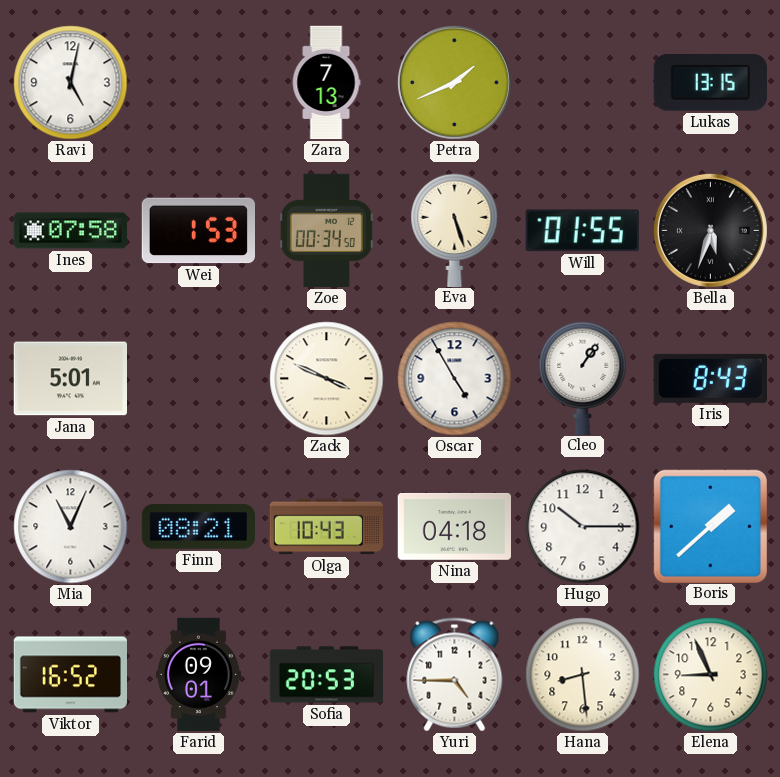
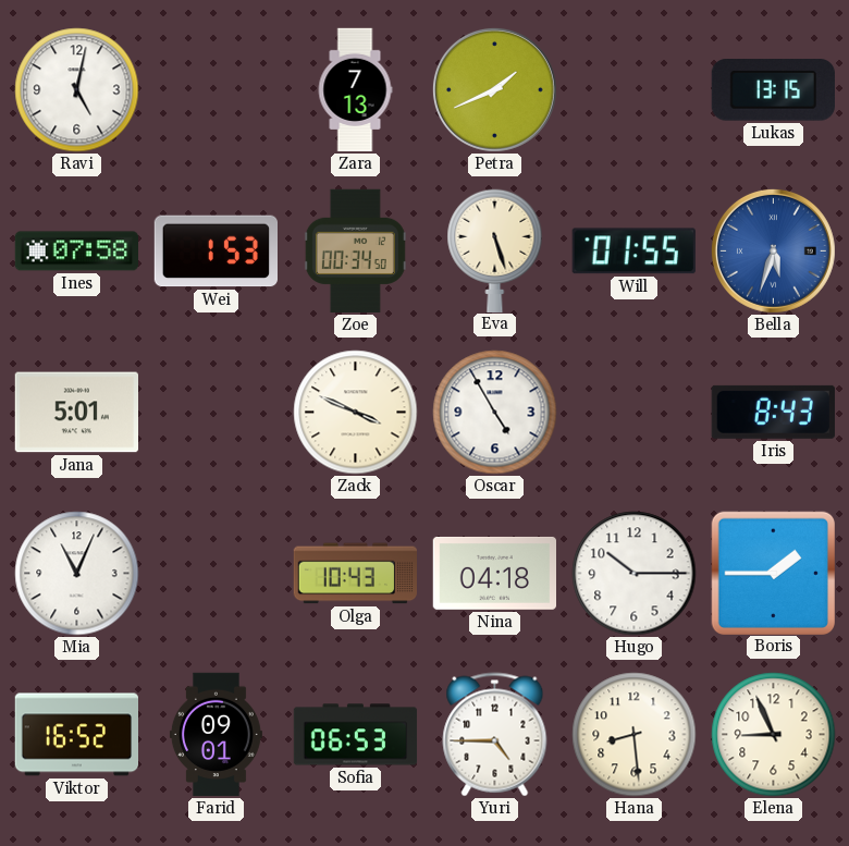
Bella dial: black -> blue (773, 250)
Cleo: 1:06 -> none (583, 378)
Finn: 08:21 -> none (198, 527)
Boris: 1:38 -> 1:45 (773, 573)
Sofia: 20:53 -> 06:53 (356, 735)
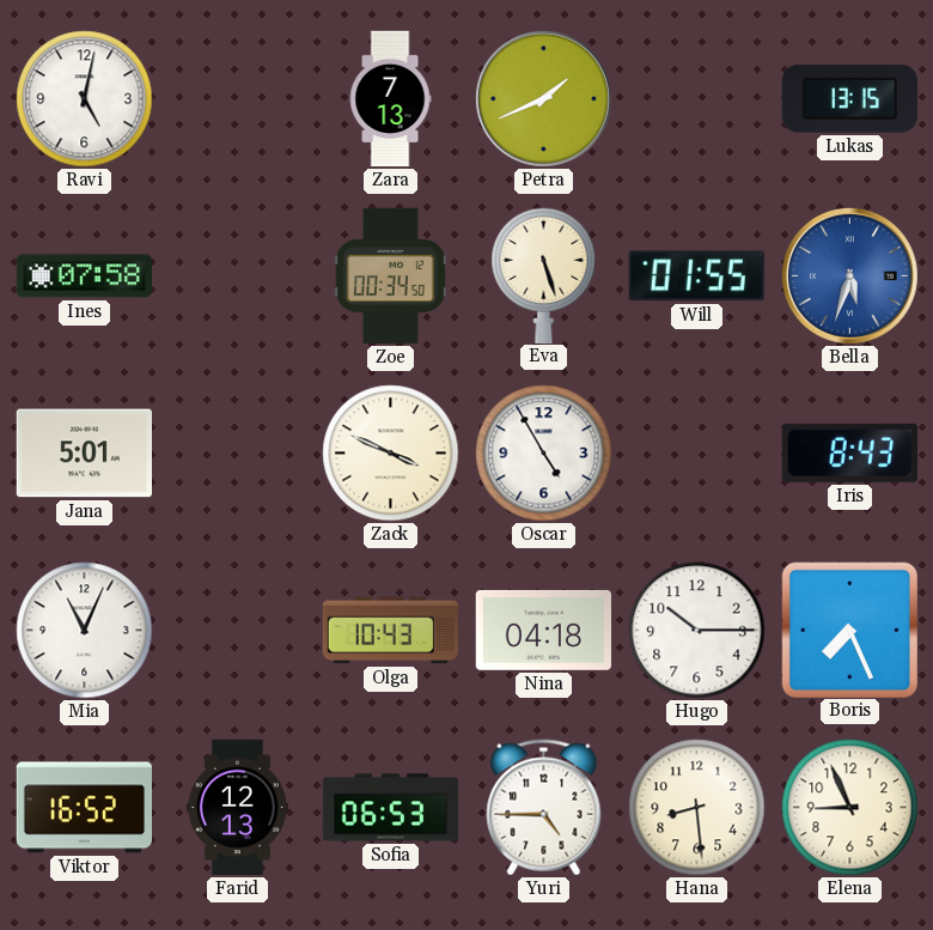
Wei: 1:53 -> none (216, 252)
Boris: 1:45 -> 7:26 (849, 630)
Farid: 09:01 -> 12:13 (237, 808)
